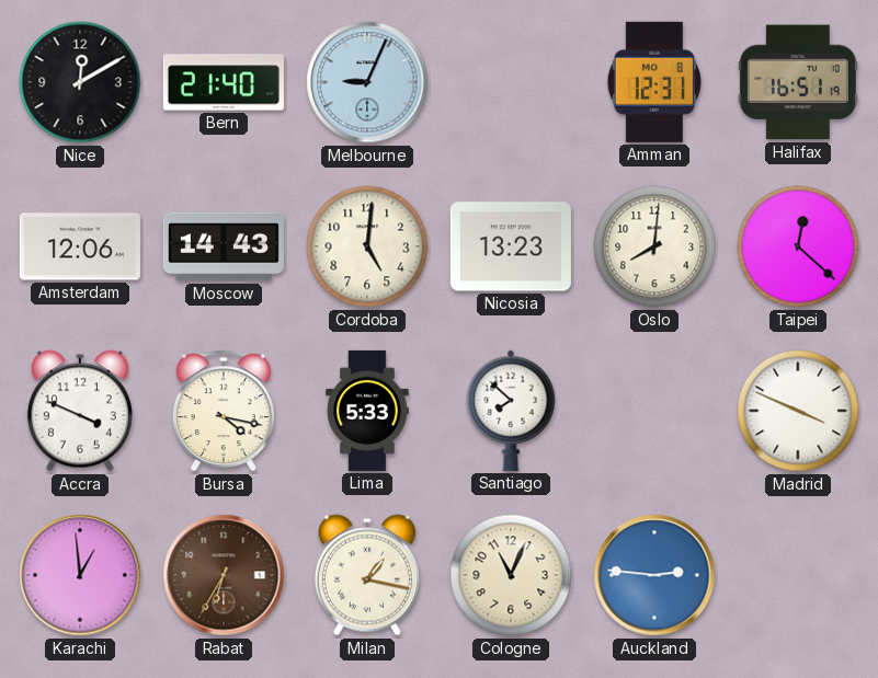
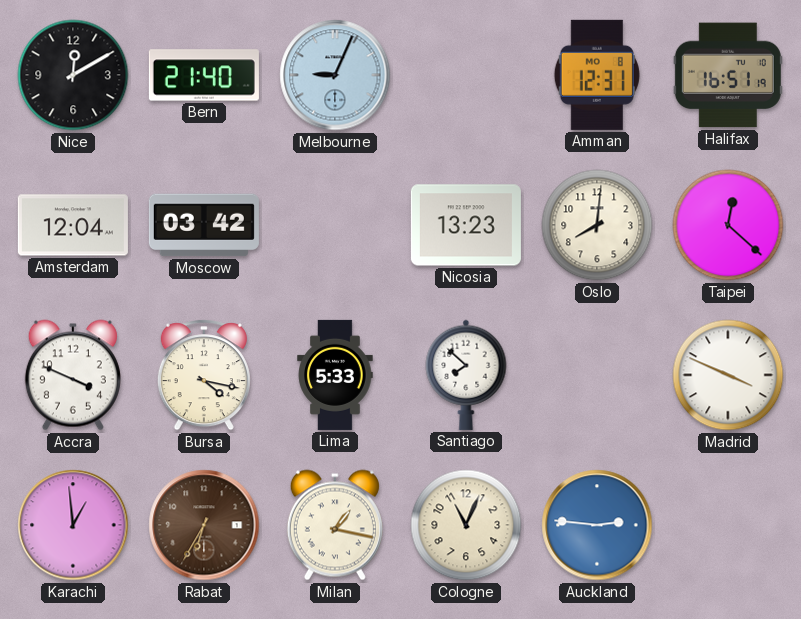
Amsterdam: 12:06 -> 12:04 (73, 225)
Moscow: 14:43 -> 03:42 (204, 225)
Cordoba: 5:01 -> none (367, 246)
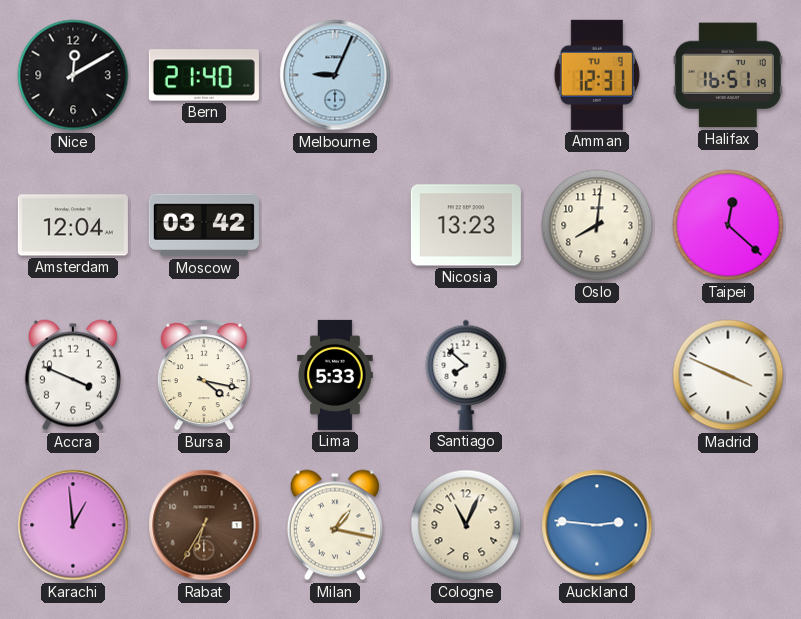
Amman date: MO 8 -> TU 9 (597, 75)
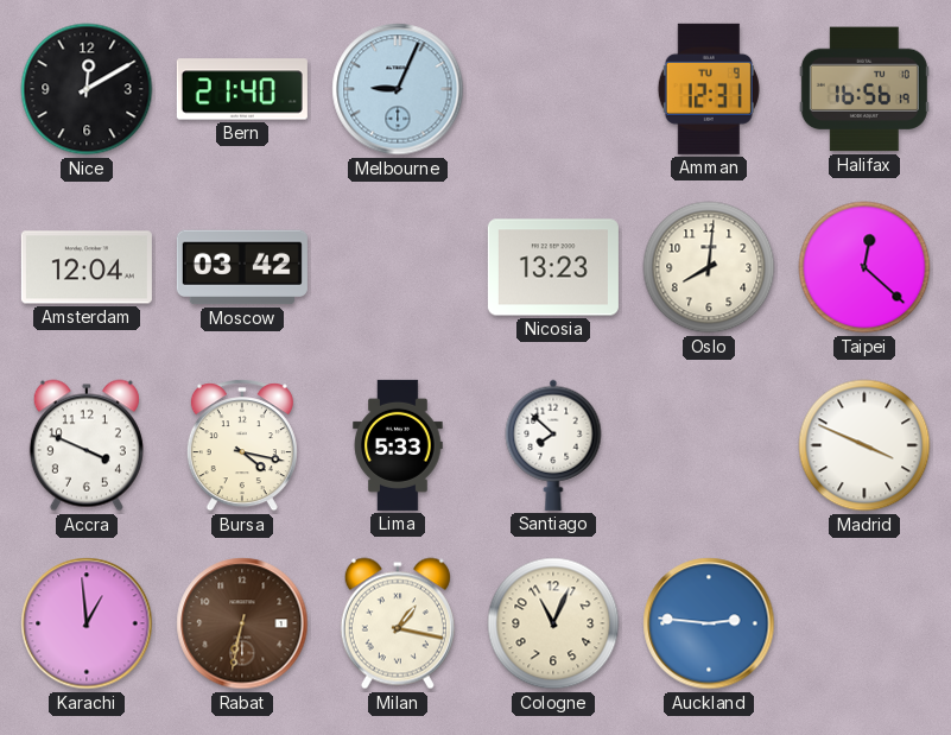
Halifax: 16:51 -> 16:56 (864, 89)
Rabat: 6:35 -> 6:32 (242, 623)
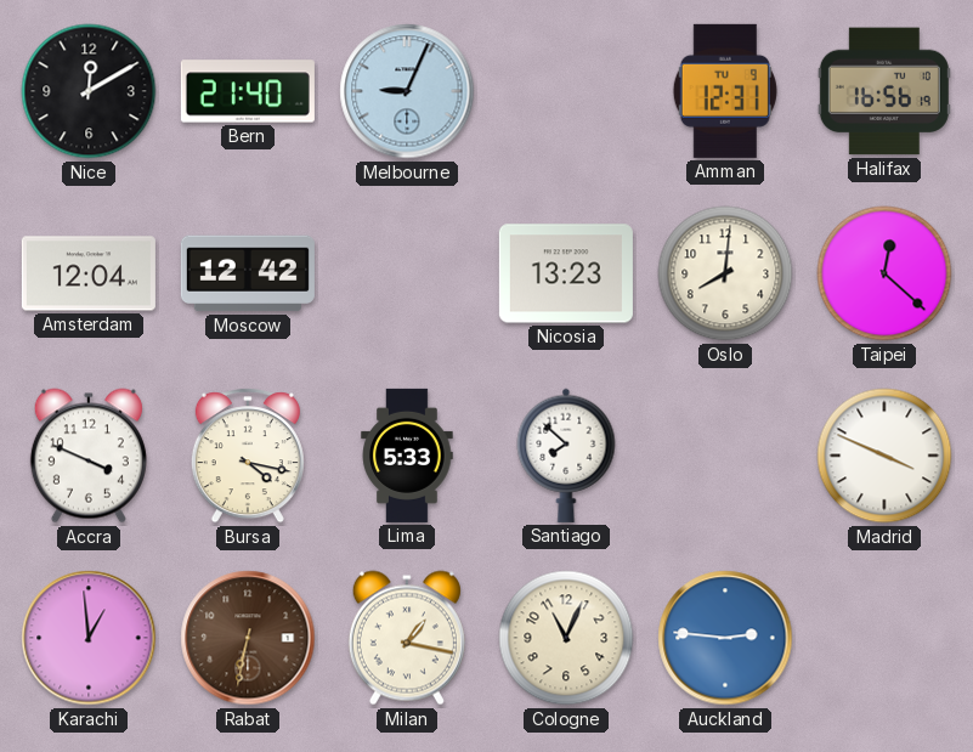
Moscow: 03:42 -> 12:42 (248, 273)
